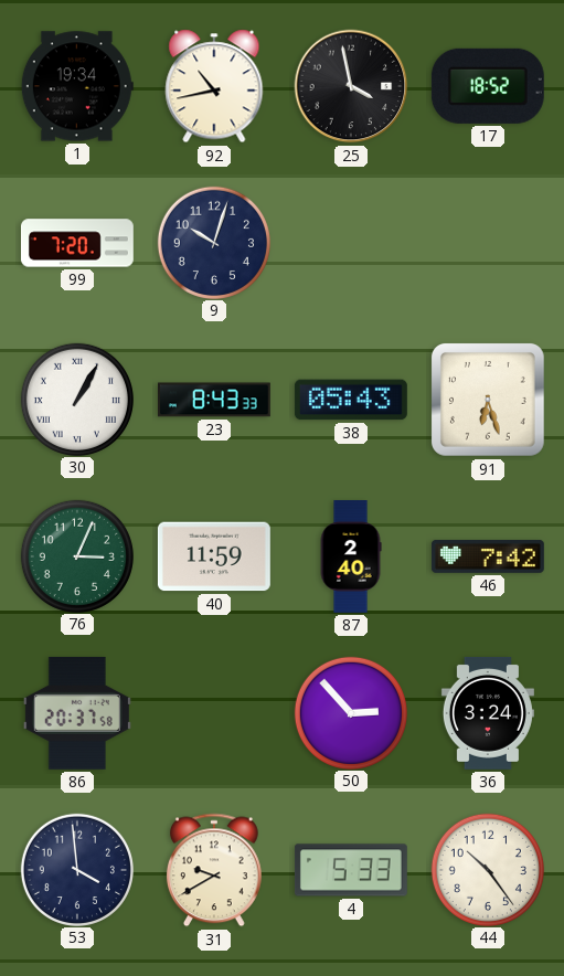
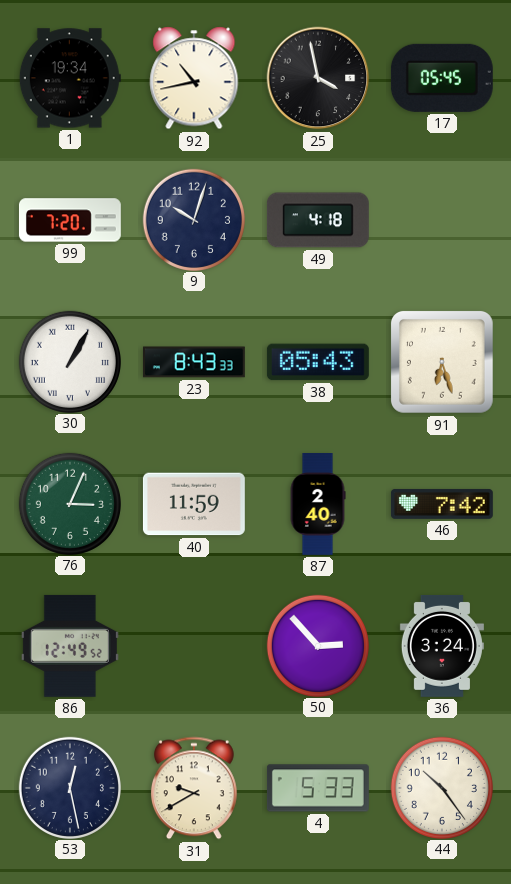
17: 18:52 -> 05:45 (442, 78)
49: none -> 4:18 (318, 220)
86: 20:37 -> 12:49 (70, 646)
53: 3:59 -> 12:28 (69, 787)
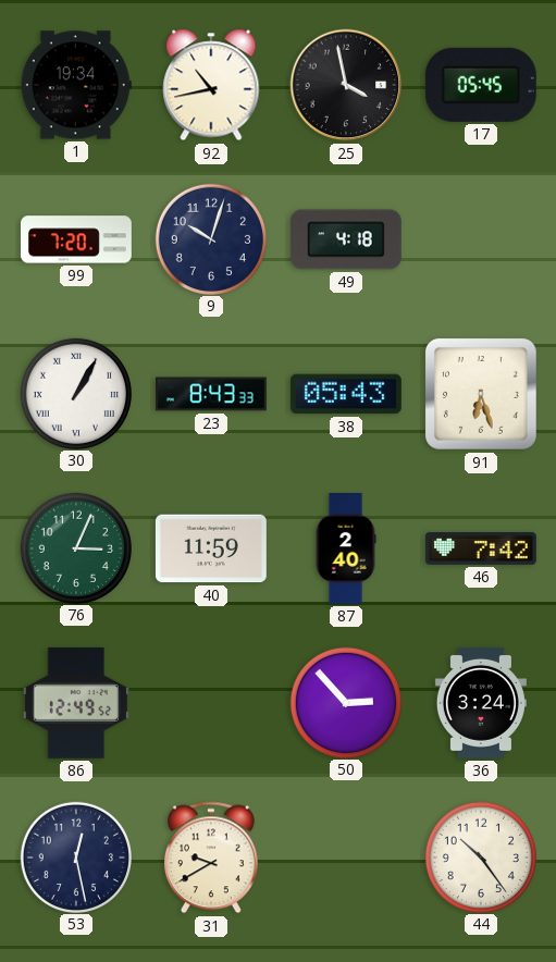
4: 5:33 -> none (318, 788)
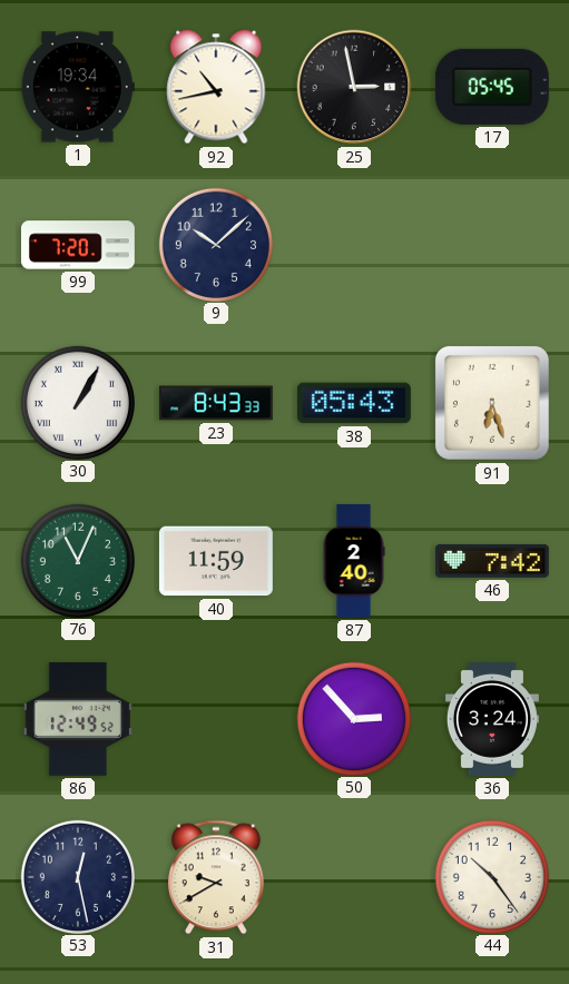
25: 3:58 -> 2:58 (354, 87)
9: 10:03 -> 10:08 (215, 244)
49: 4:18 -> none (346, 239)
76: 3:04 -> 11:04 (77, 560)
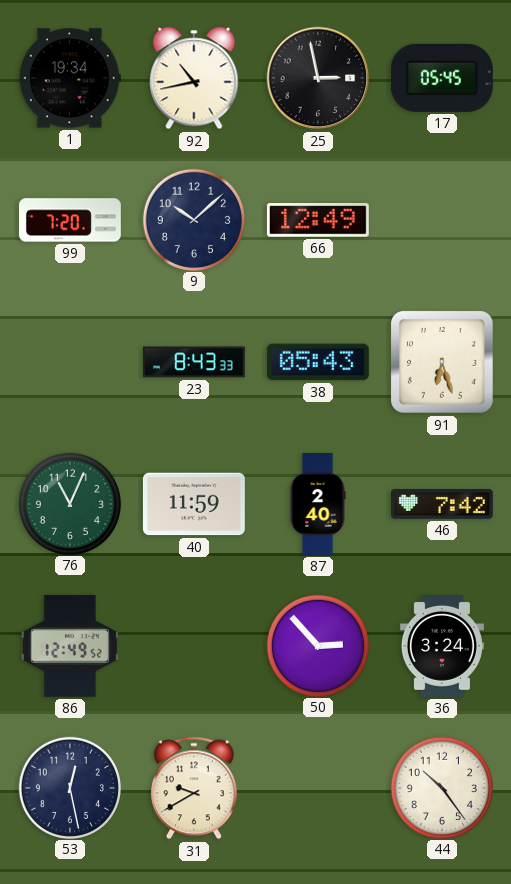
66: none -> 12:49 (318, 220)
30: 1:05 -> none (77, 402)
